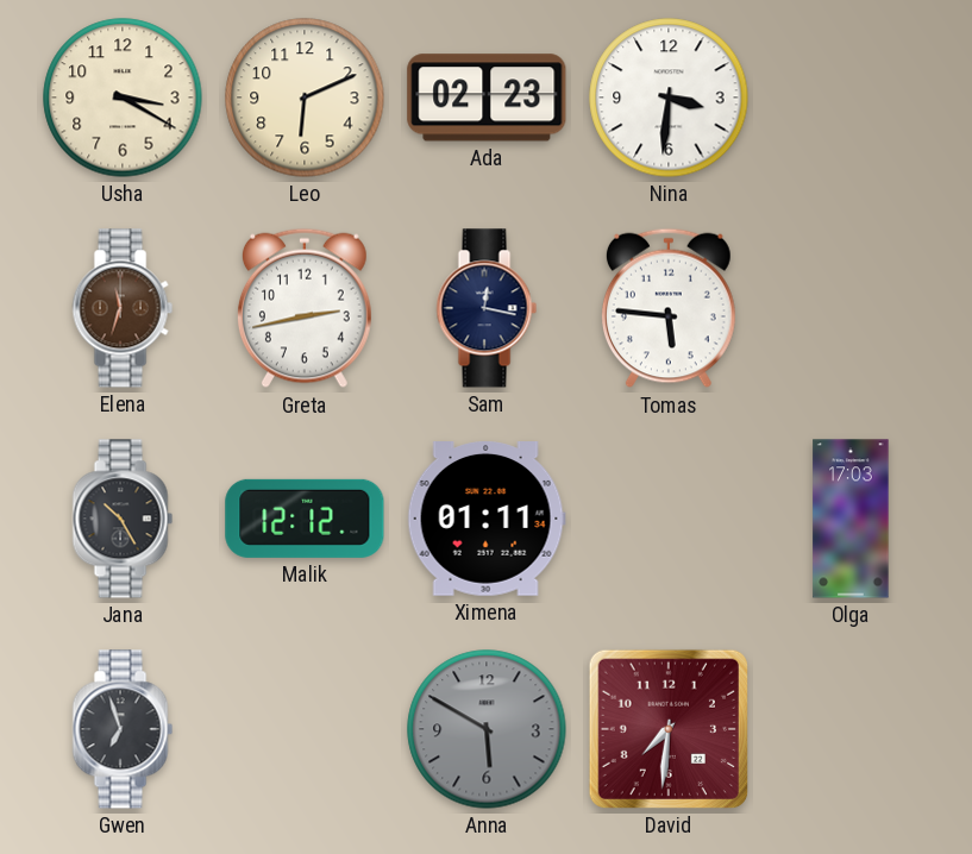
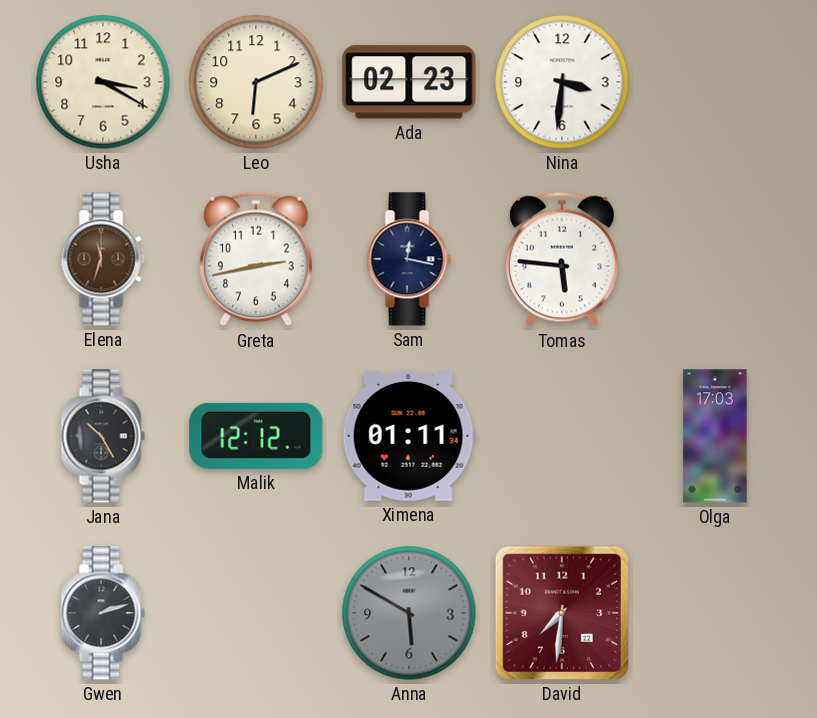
Gwen: 6:57 -> 2:12 (103, 613)
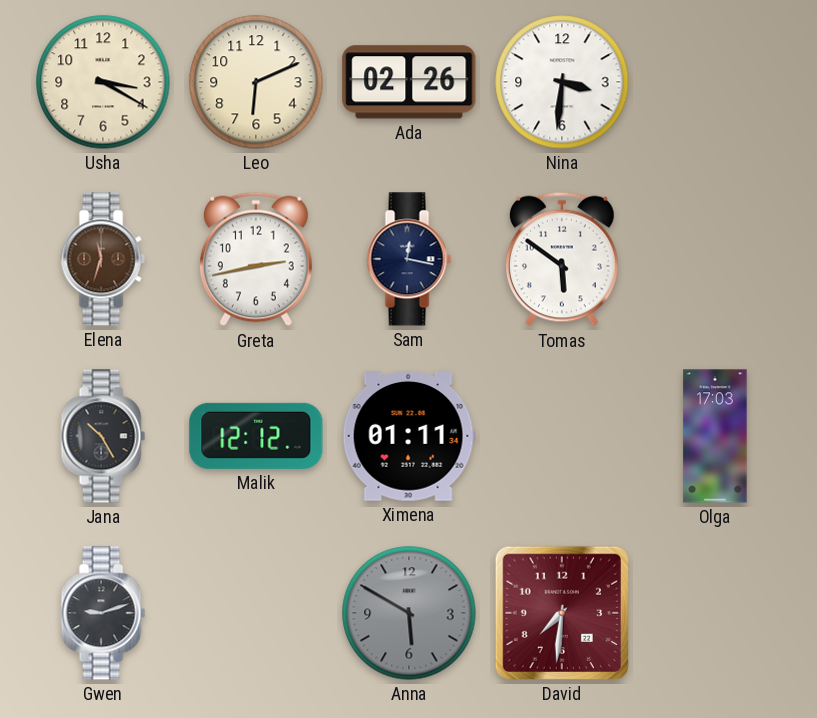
Ada: 02:23 -> 02:26 (409, 82)
Tomas: 5:46 -> 5:51 (562, 259)
Gwen: 2:12 -> 9:12 (103, 613)
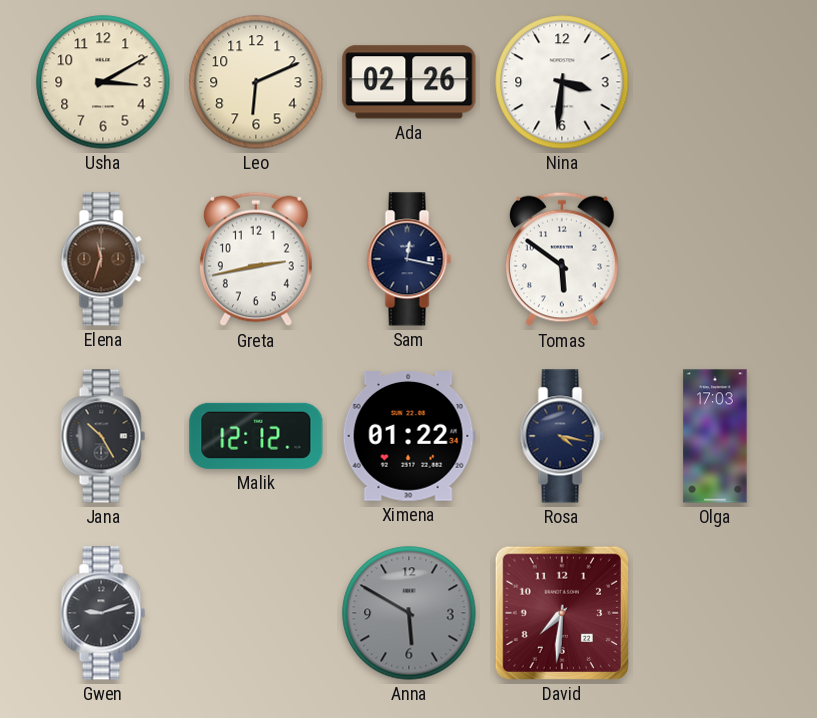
Usha: 3:20 -> 3:10 (103, 82)
Ximena: 01:11 -> 01:22 (409, 437)
Rosa: none -> 4:17 (562, 436)
